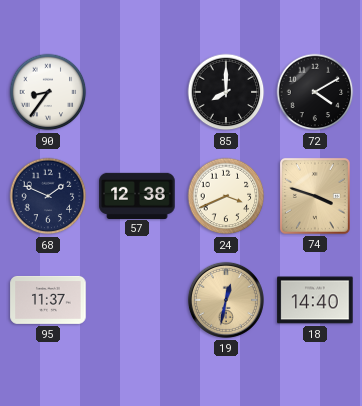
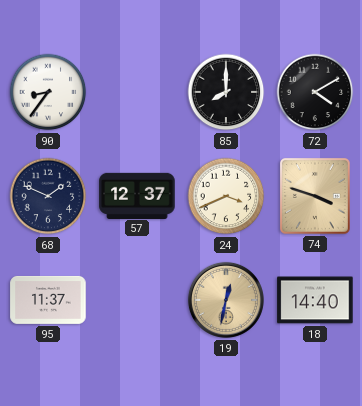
57: 12:38 -> 12:37 (137, 195)
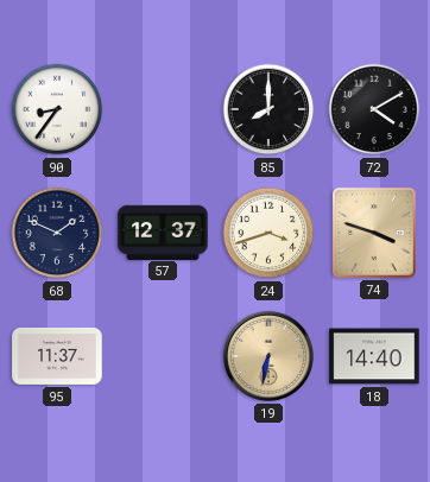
24: 3:41 -> 3:42 (268, 233)
19: 12:32 -> 6:32 (268, 356)
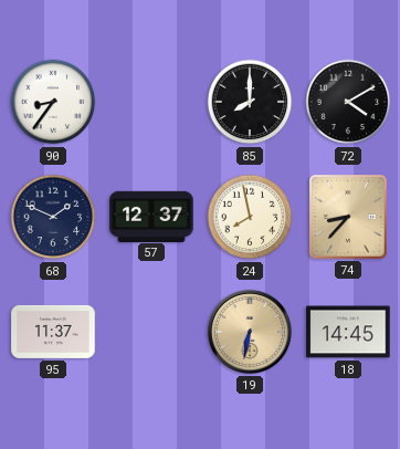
24: 3:42 -> 7:58 (250, 217)
74: 3:48 -> 8:37 (348, 217)
18: 14:40 -> 14:45 (348, 332)
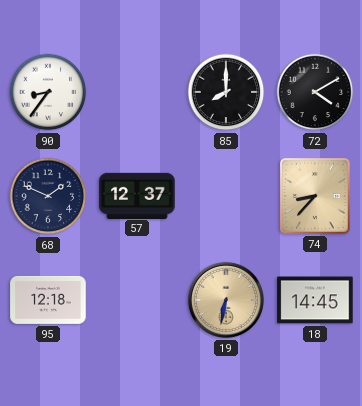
24: 7:58 -> none (250, 217)
95: 11:37 -> 12:18 (48, 300)
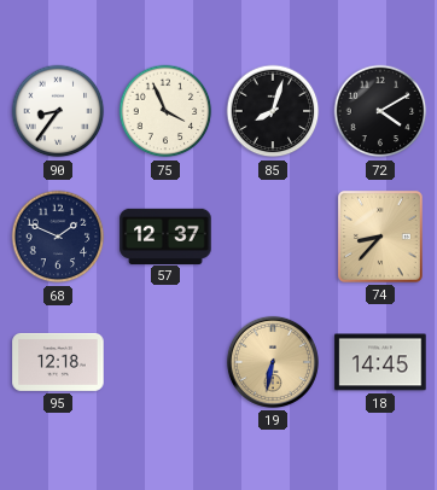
75: none -> 3:56 (165, 111)
85: 8:00 -> 8:03 (273, 111)
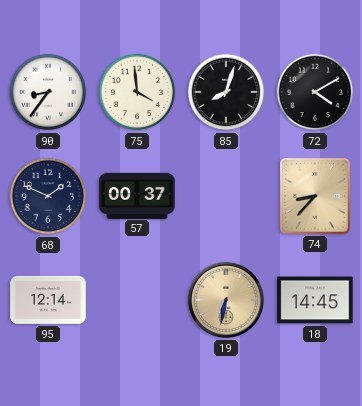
75: 3:56 -> 3:59 (137, 92)
57: 12:37 -> 00:37 (137, 195)
95: 12:18 -> 12:14 (48, 300)
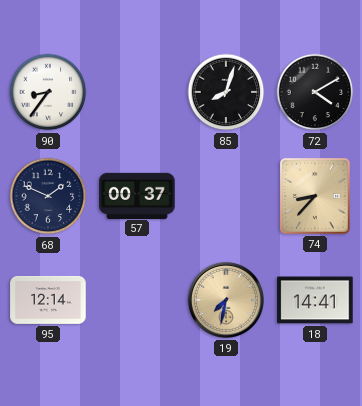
75: 3:59 -> none (137, 92)
19: 6:32 -> 7:32 (226, 300)
18: 14:45 -> 14:41 (315, 300)
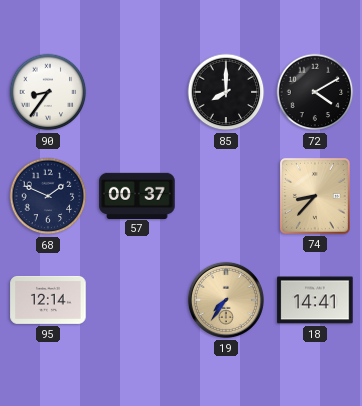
85: 8:03 -> 8:00 (226, 92)
19: 7:32 -> 7:36 (226, 300)
